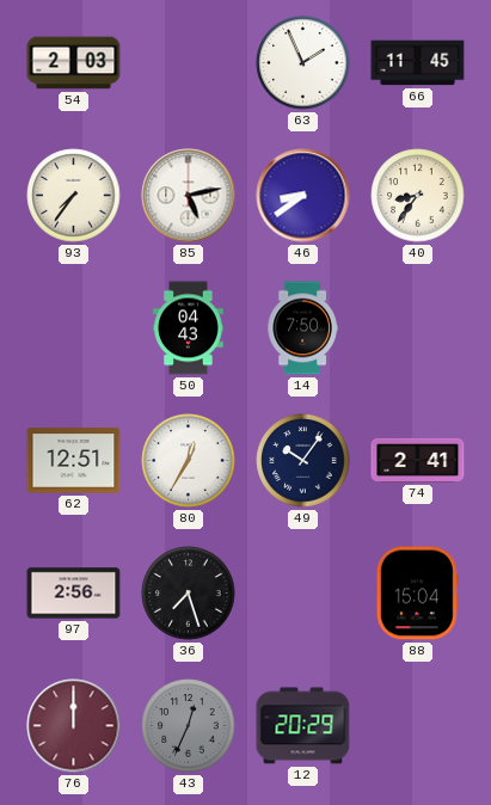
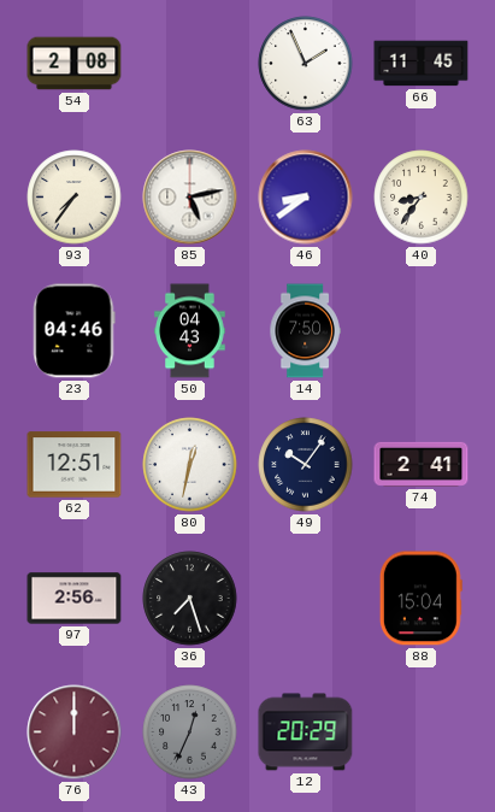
54: 2:03 -> 2:08 (75, 64)
23: none -> 04:46 (75, 331)
80: 12:35 -> 12:32 (190, 465)
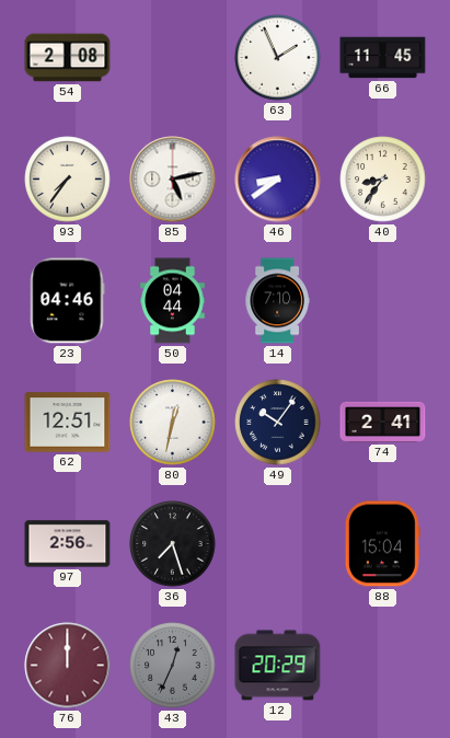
50: 04:43 -> 04:44 (173, 301)
14: 7:50 -> 7:10 (277, 301)
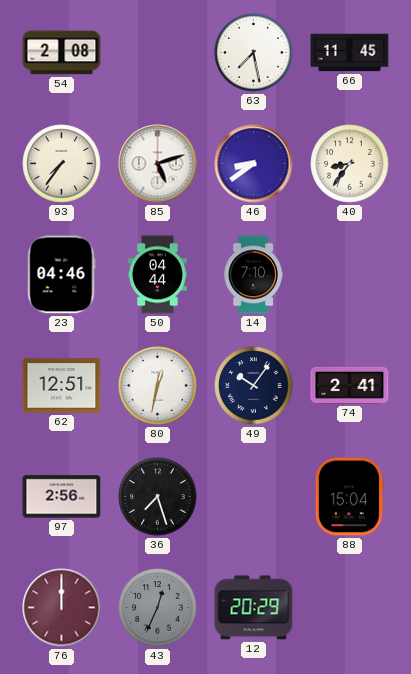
63: 1:56 -> 7:28 (254, 53)
85: 5:13 -> 5:12 (158, 164)
